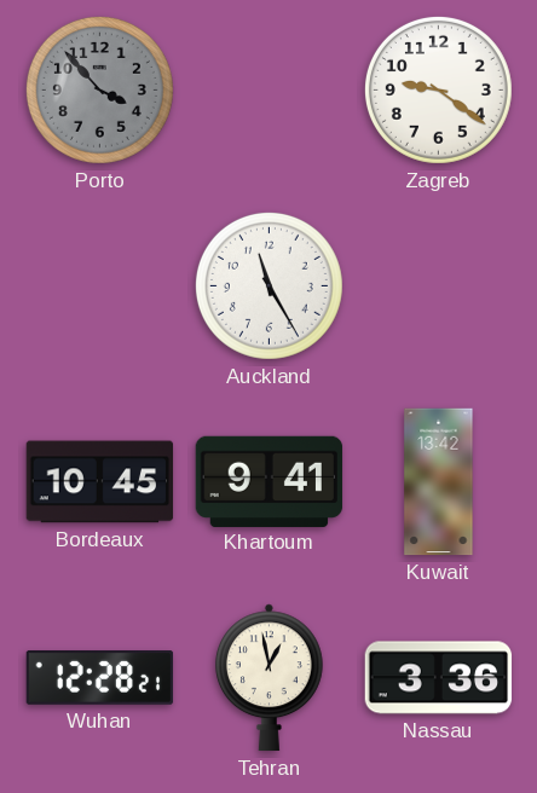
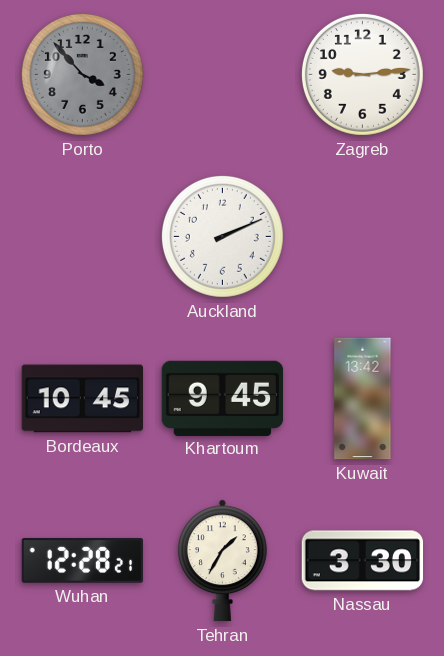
Zagreb: 9:21 -> 9:14 (362, 74)
Auckland: 11:25 -> 2:11 (222, 236)
Khartoum: 9:41 -> 9:45 (223, 398)
Tehran: 12:58 -> 1:35 (222, 561)
Nassau: 3:36 -> 3:30 (363, 561)
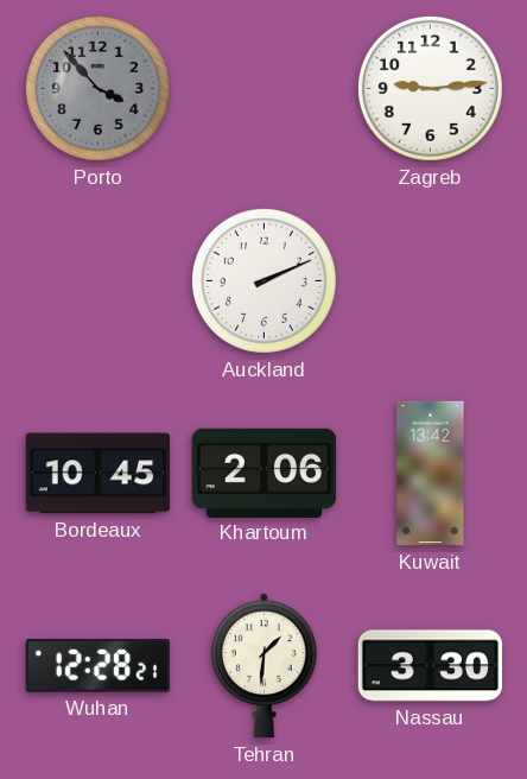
Khartoum: 9:45 -> 2:06 (265, 473)
Tehran: 1:35 -> 1:31 (263, 666)
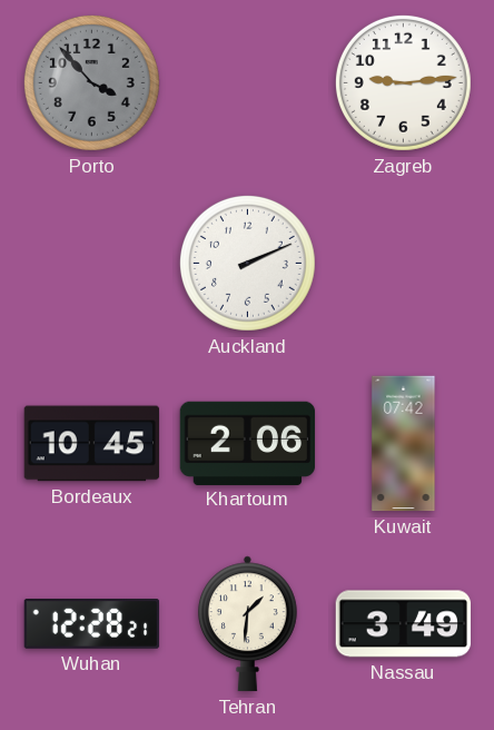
Kuwait: 13:42 -> 07:42 (404, 444)
Nassau: 3:30 -> 3:49 (404, 624)
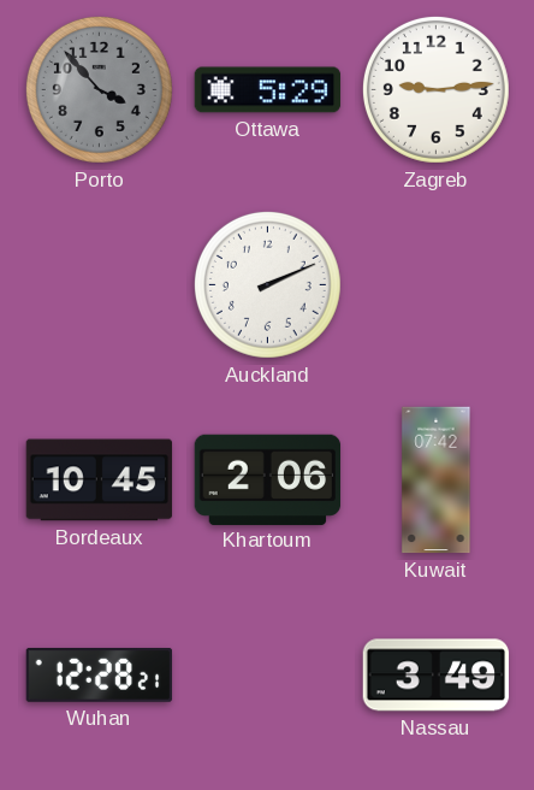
Ottawa: none -> 5:29 (268, 90)
Tehran: 1:31 -> none (247, 624)
